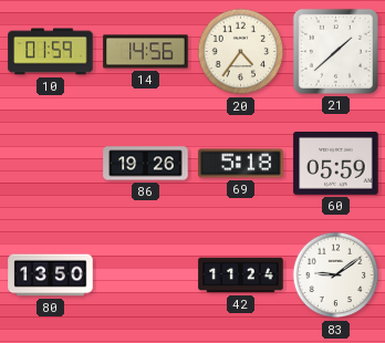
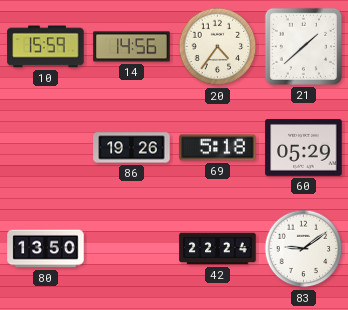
10: 01:59 -> 15:59 (46, 47)
60: 05:59 -> 05:29 (304, 148)
42: 11:24 -> 22:24 (218, 249)
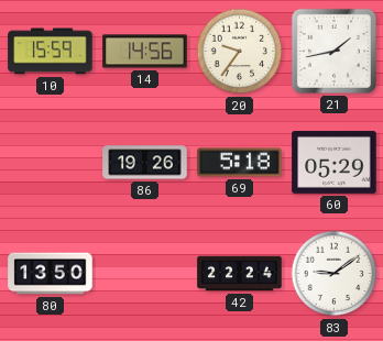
20: 4:36 -> 9:36 (240, 52)
21: 1:38 -> 1:43 (333, 51)
